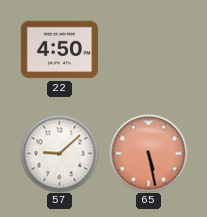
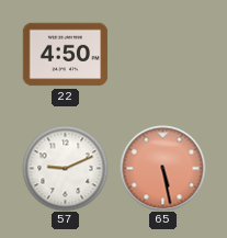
57: 9:08 -> 9:11 (65, 168)
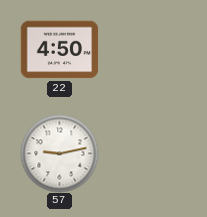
57: 9:11 -> 9:13 (59, 153)
65: 5:28 -> none (162, 168)
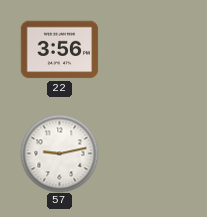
22: 4:50 -> 3:56 (59, 50)
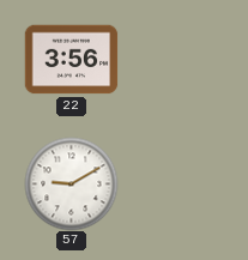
57: 9:13 -> 9:10 (71, 183)
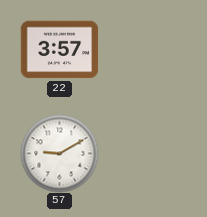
22: 3:56 -> 3:57 (59, 50)
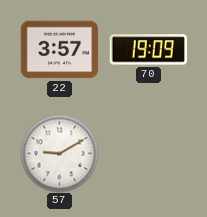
70: none -> 19:09 (148, 50)
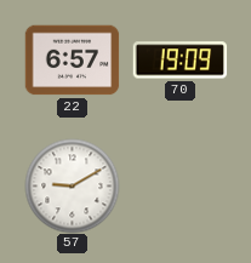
22: 3:57 -> 6:57 (72, 61)
